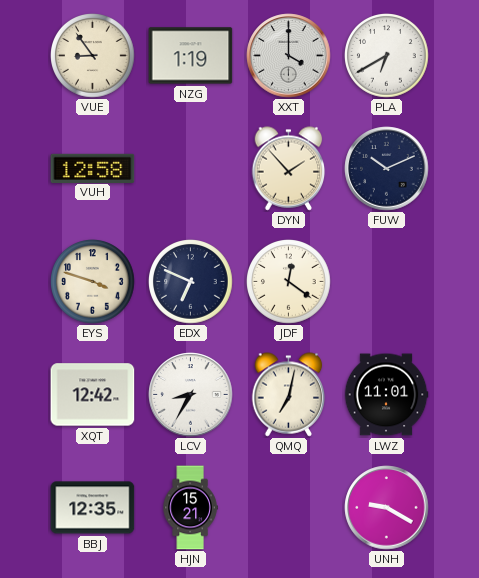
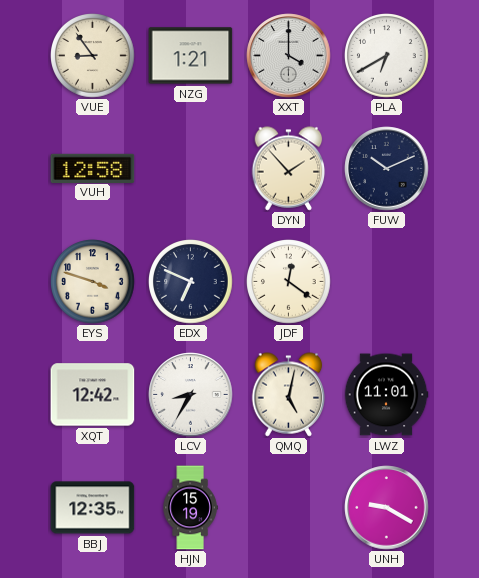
NZG: 1:19 -> 1:21 (191, 56)
QMQ: 7:02 -> 5:02 (289, 395)
HJN: 15:21 -> 15:19 (190, 508)
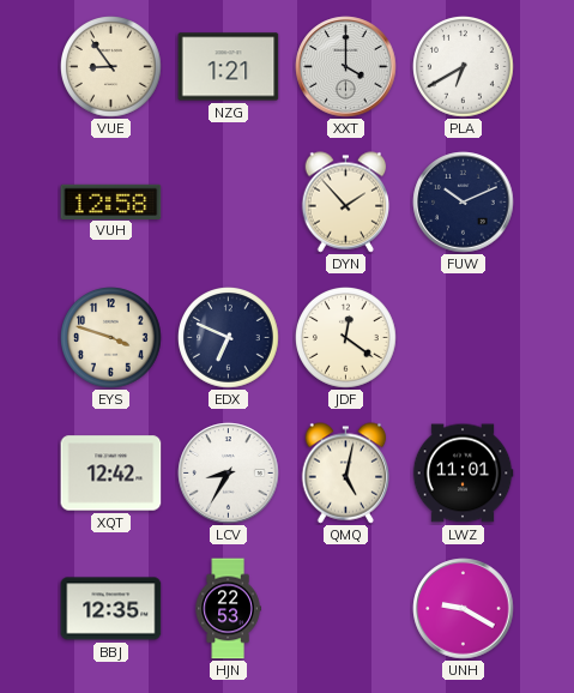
HJN: 15:19 -> 22:53 (228, 609)
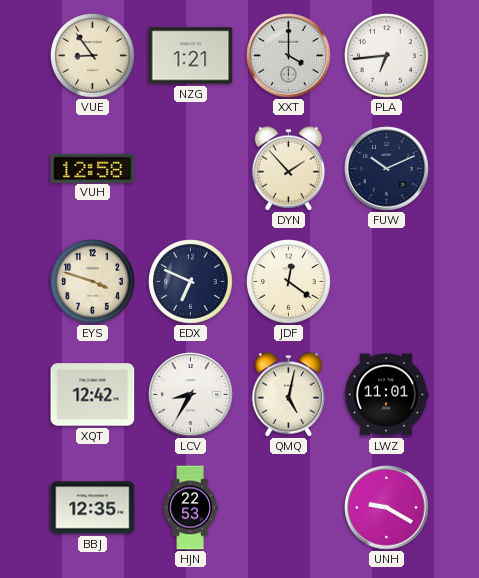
PLA: 6:40 -> 6:44 (387, 56)
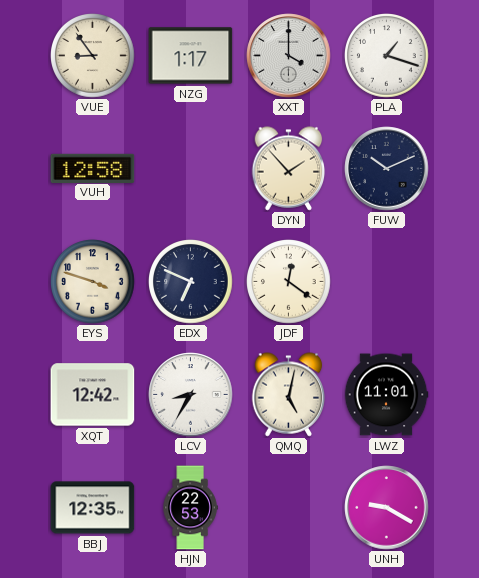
NZG: 1:21 -> 1:17 (191, 56)
PLA: 6:44 -> 1:18 (387, 56)
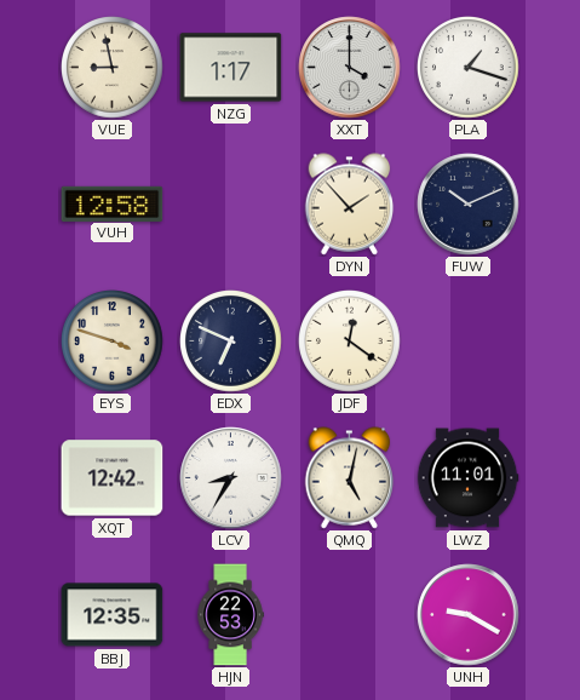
VUE: 8:54 -> 8:58 (113, 68)
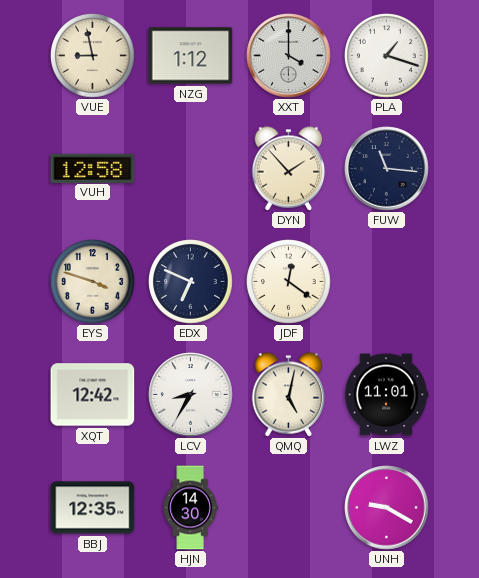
NZG: 1:17 -> 1:12 (191, 56)
FUW: 10:11 -> 11:16 (387, 169)
HJN: 22:53 -> 14:30 (190, 508)
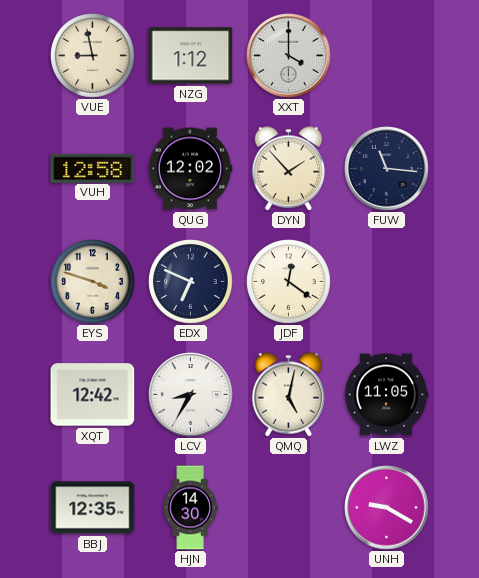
PLA: 1:18 -> none (387, 56)
QUG: none -> 12:02 (190, 169)
LWZ: 11:01 -> 11:05 (386, 395)
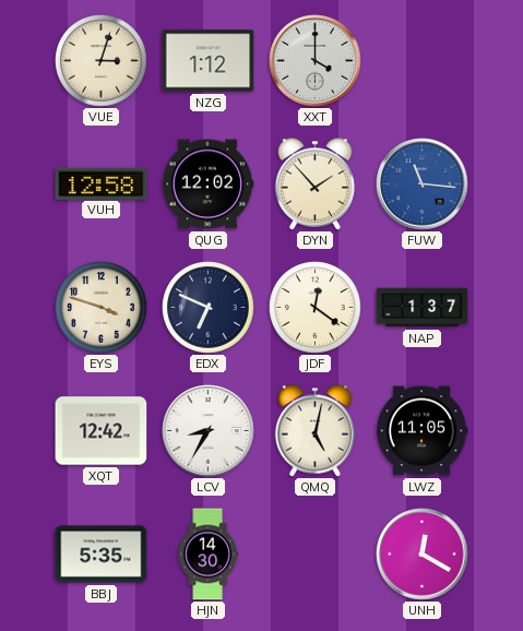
VUE: 8:58 -> 3:03 (102, 61)
FUW dial: navy -> blue (423, 184)
NAP: none -> 1:37 (423, 308)
BBJ: 12:35 -> 5:35 (102, 555)
UNH: 9:20 -> 12:20 (423, 555)
